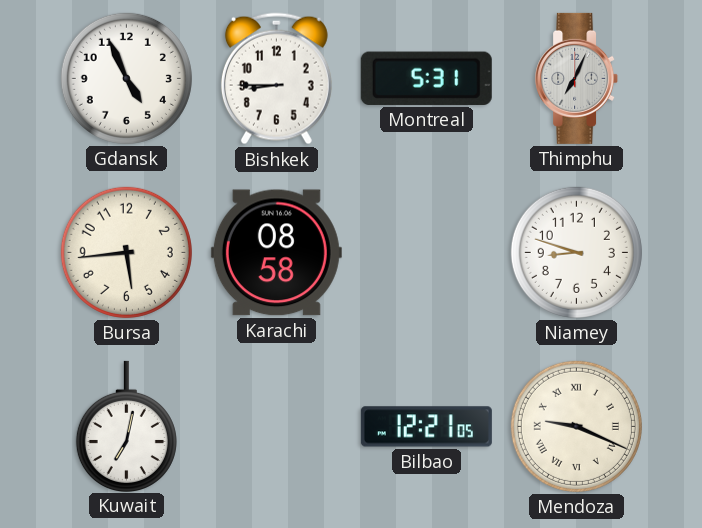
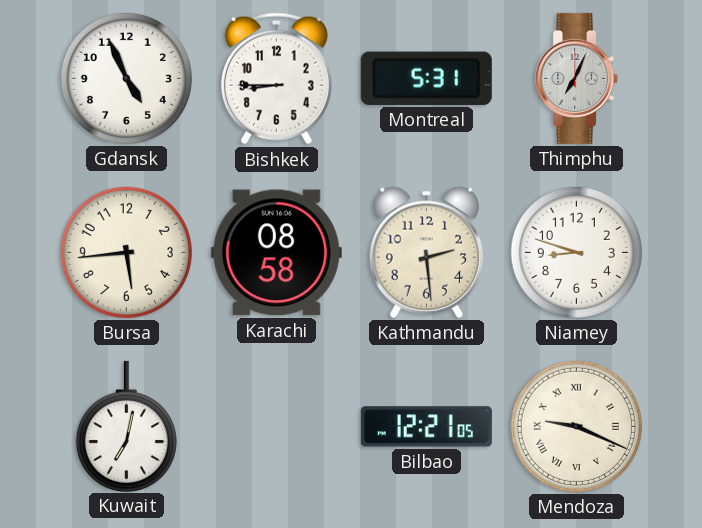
Kathmandu: none -> 2:29 (426, 252)
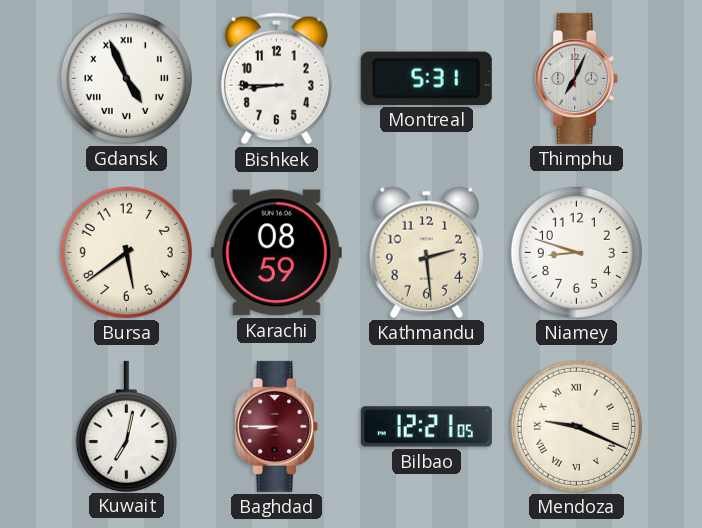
Gdansk numerals: Arabic -> Roman (126, 78)
Bursa: 5:44 -> 5:39 (126, 252)
Karachi: 08:58 -> 08:59 (276, 253)
Baghdad: none -> 8:45 (277, 426)
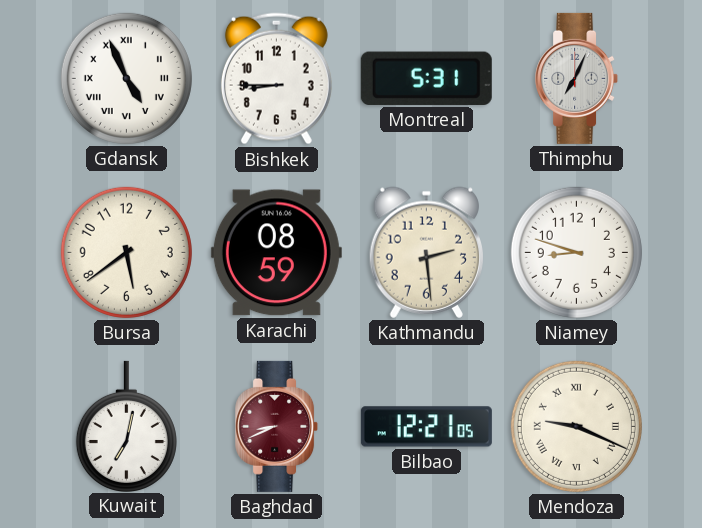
Baghdad: 8:45 -> 8:41 (277, 426)
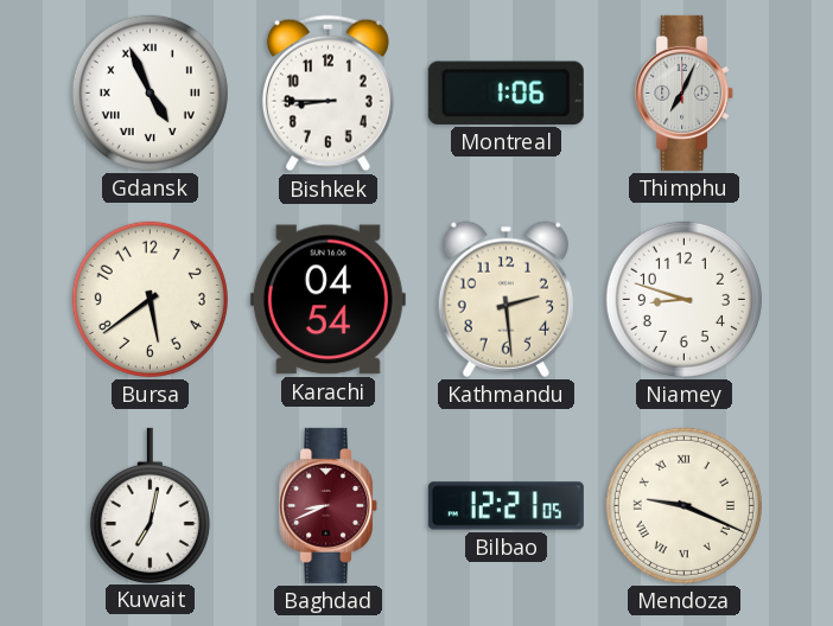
Montreal: 5:31 -> 1:06 (505, 92)
Karachi: 08:59 -> 04:54 (328, 300)
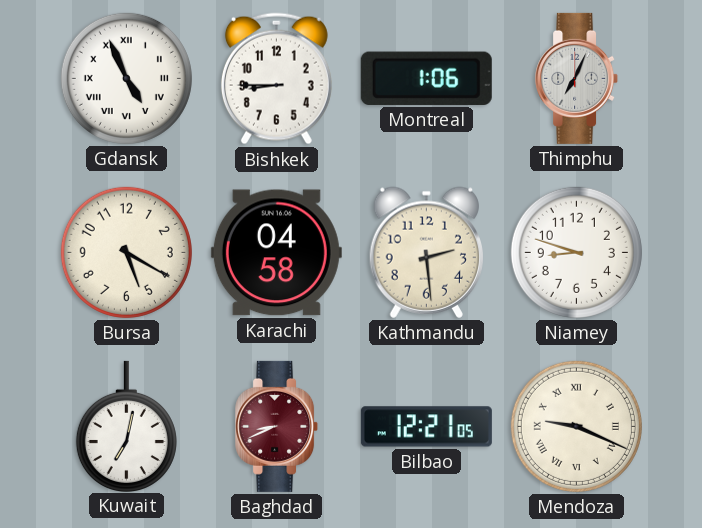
Bursa: 5:39 -> 5:20 (126, 252)
Karachi: 04:54 -> 04:58 (276, 253)
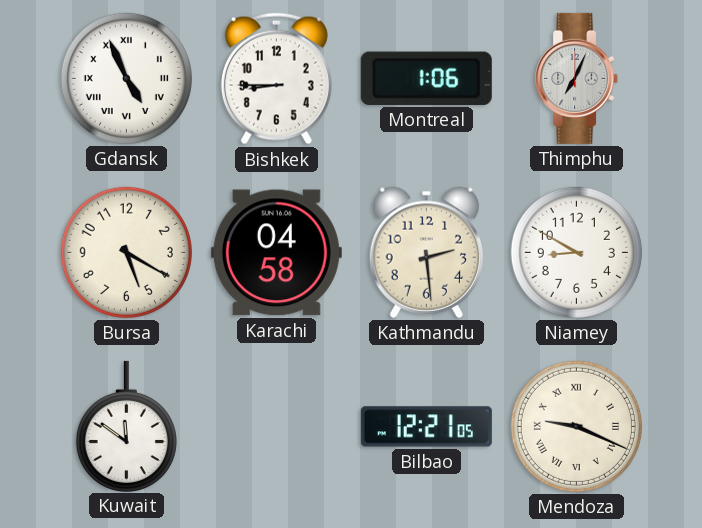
Niamey: 8:48 -> 8:50 (576, 252)
Kuwait: 7:02 -> 11:51 (126, 426)
Baghdad: 8:41 -> none (277, 426)
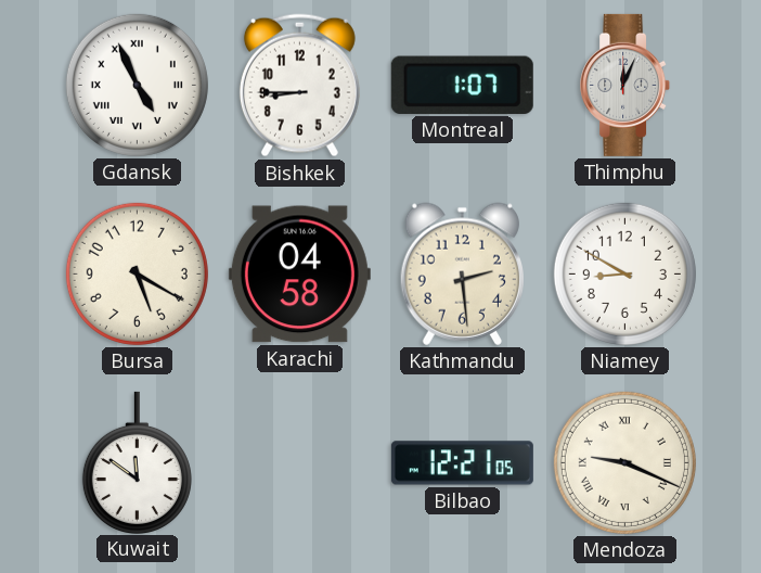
Montreal: 1:06 -> 1:07 (462, 85)
Thimphu: 7:04 -> 12:04 (625, 85)
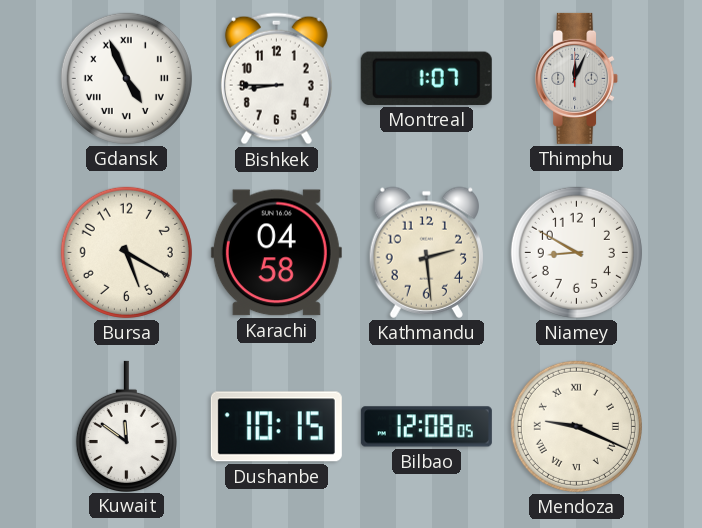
Dushanbe: none -> 10:15 (276, 427)
Bilbao: 12:21 -> 12:08 (426, 427)
